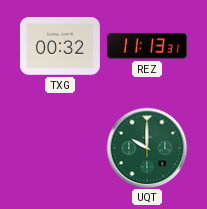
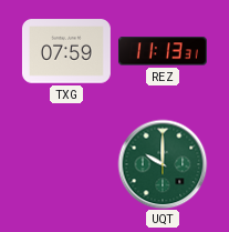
TXG: 00:32 -> 07:59 (66, 51)
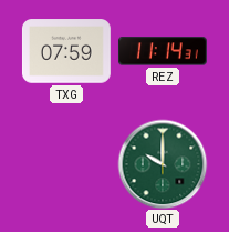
REZ: 11:13 -> 11:14 (163, 51)
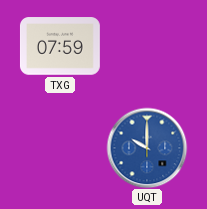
REZ: 11:14 -> none (163, 51)
UQT dial: green -> blue (147, 148)
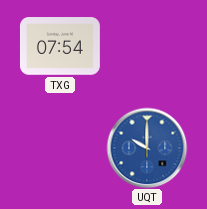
TXG: 07:59 -> 07:54 (60, 46)
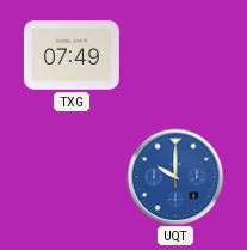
TXG: 07:54 -> 07:49 (72, 55)
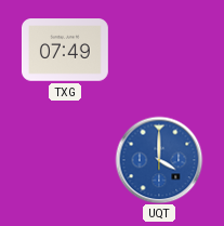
UQT: 10:00 -> 4:00 (159, 160)
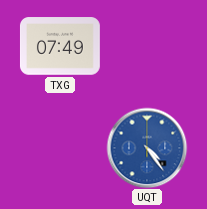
UQT: 4:00 -> 4:24 (147, 148)
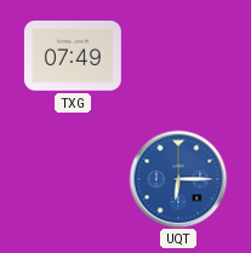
UQT: 4:24 -> 6:15 (178, 179)
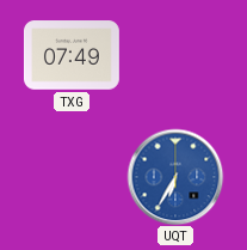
UQT: 6:15 -> 6:35 (175, 177)
